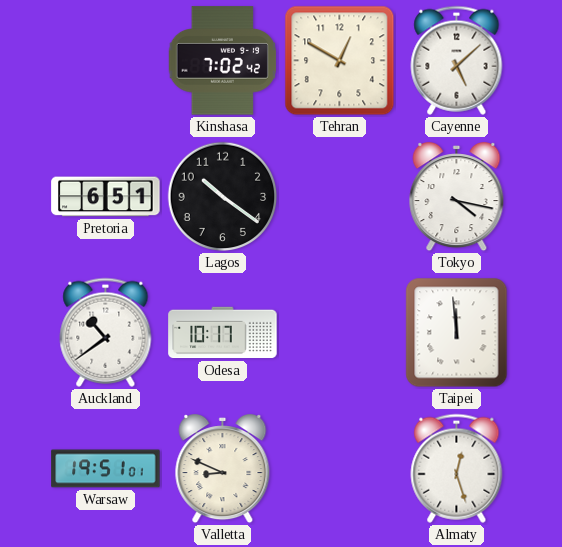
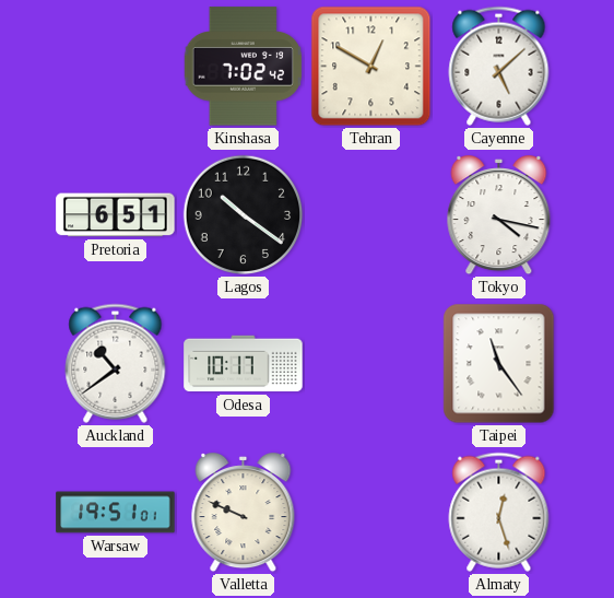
Taipei: 11:59 -> 11:24 (499, 364)
Valletta: 8:49 -> 9:49 (244, 514)
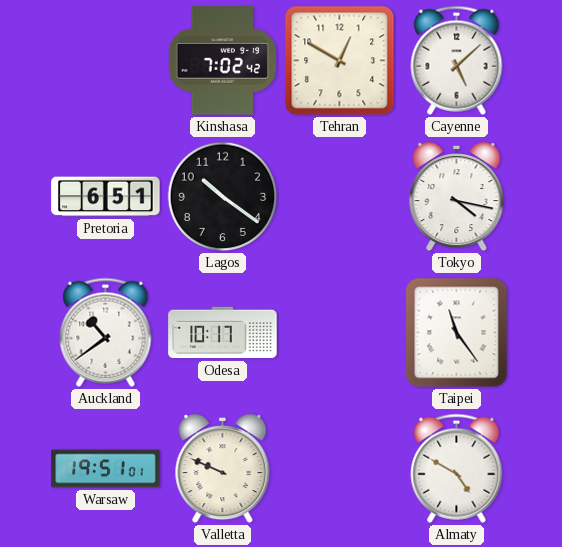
Almaty: 12:27 -> 4:50 (457, 468)
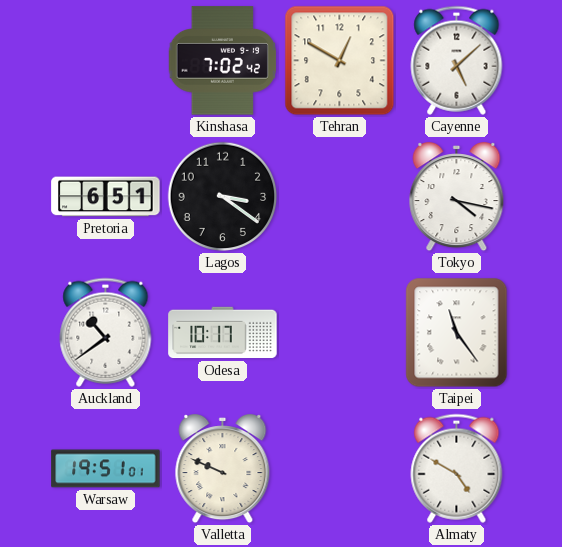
Lagos: 10:21 -> 3:21 (223, 197)
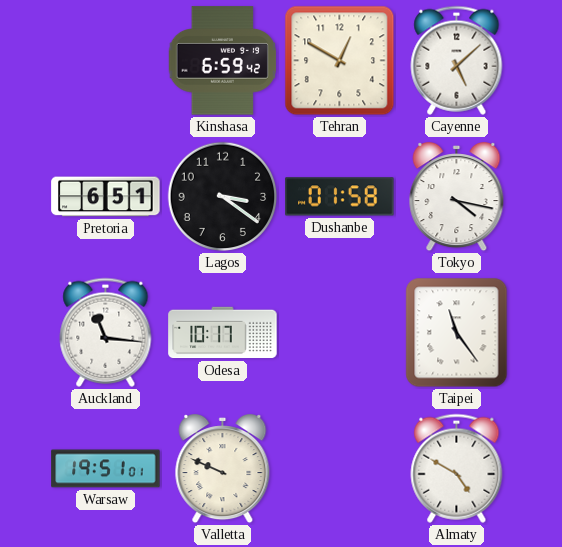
Kinshasa: 7:02 -> 6:59 (222, 61)
Dushanbe: none -> 01:58 (340, 197)
Auckland: 10:39 -> 11:16 (106, 332)
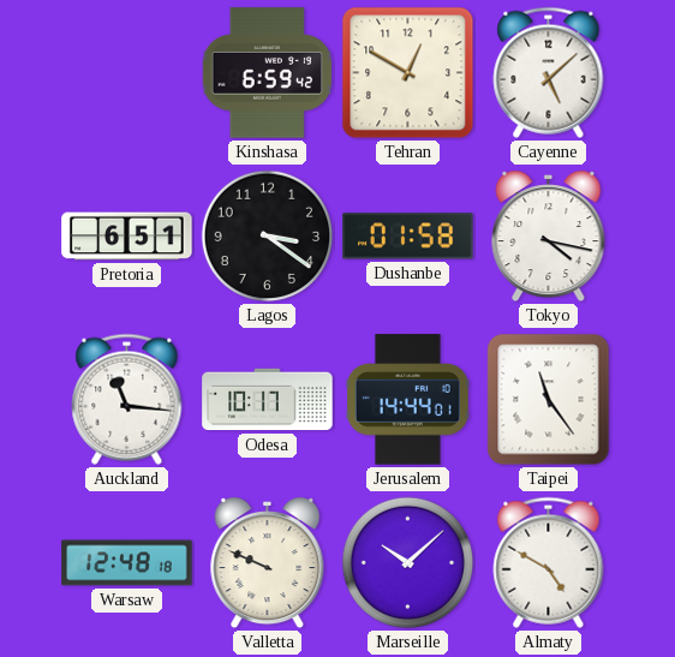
Jerusalem: none -> 14:44 (407, 400)
Warsaw: 19:51 -> 12:48 (127, 563)
Marseille: none -> 10:08 (408, 563)
